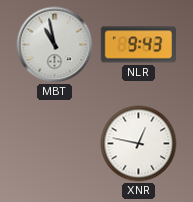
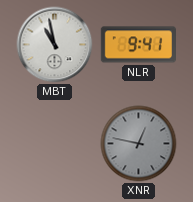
NLR: 9:43 -> 9:41 (138, 45)
XNR dial: white -> grey (139, 144)
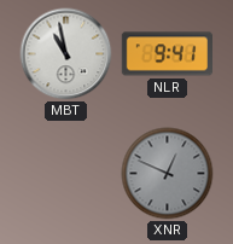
XNR: 12:47 -> 12:49 (168, 174)
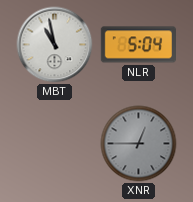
NLR: 9:41 -> 5:04 (138, 45)
XNR: 12:49 -> 12:45 (139, 144)
